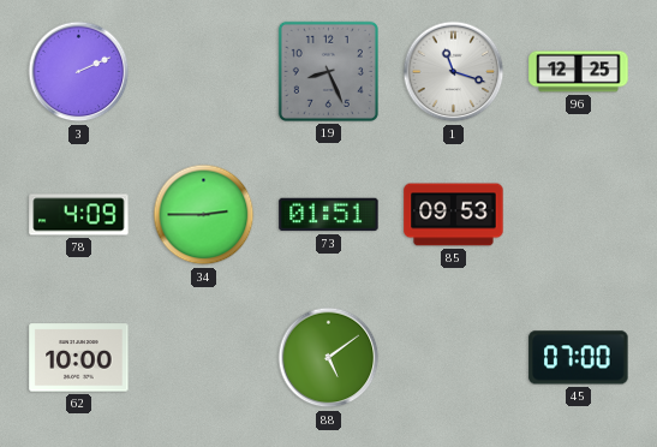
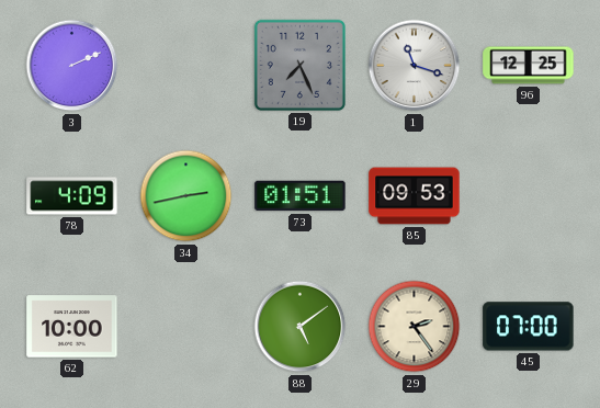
19: 8:26 -> 7:26 (299, 65)
34: 2:45 -> 2:43 (186, 196)
29: none -> 2:24 (415, 327)
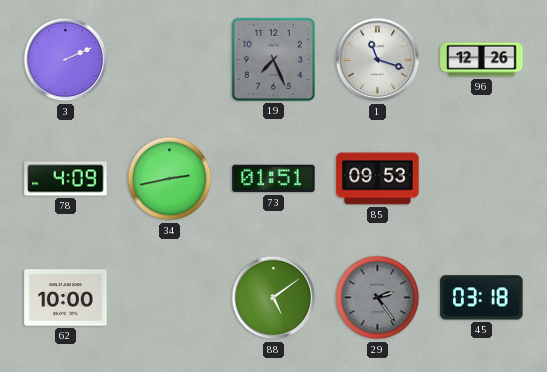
96: 12:25 -> 12:26 (482, 60)
29 dial: cream -> grey (378, 298)
45: 07:00 -> 03:18 (482, 298)
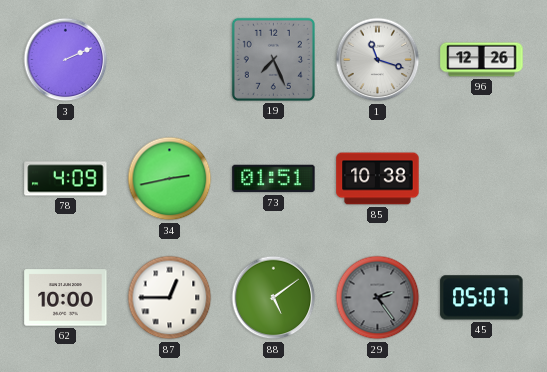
85: 09:53 -> 10:38 (378, 179)
87: none -> 12:45 (170, 298)
45: 03:18 -> 05:07 (482, 298)
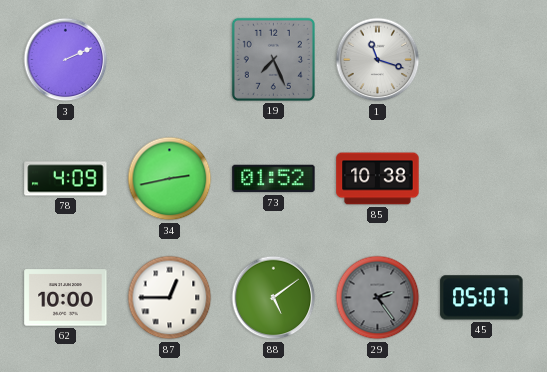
96: 12:26 -> none (482, 60)
73: 01:51 -> 01:52 (274, 179)
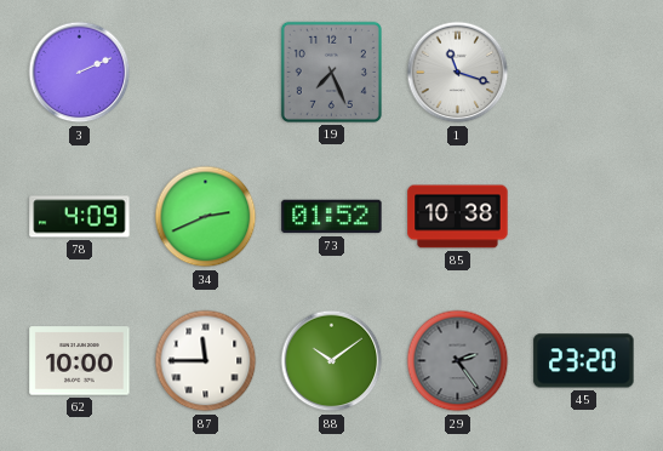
34: 2:43 -> 2:41 (206, 217)
87: 12:45 -> 11:45 (206, 361)
88: 5:09 -> 10:09 (332, 361)
45: 05:07 -> 23:20 (584, 361)
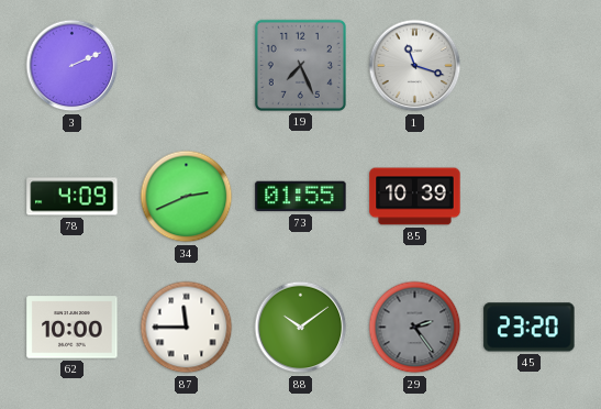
73: 01:52 -> 01:55 (301, 197)
85: 10:38 -> 10:39 (415, 197)
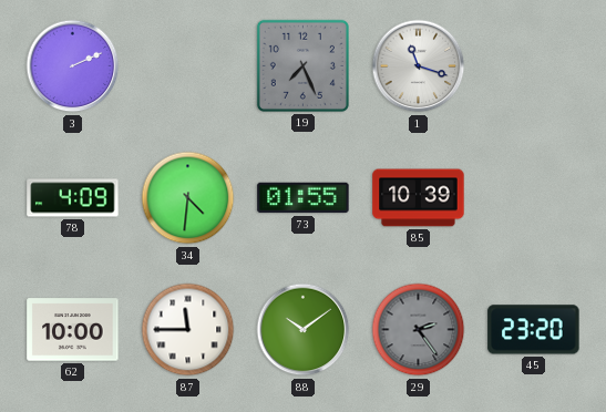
34: 2:41 -> 4:31 (188, 198)
